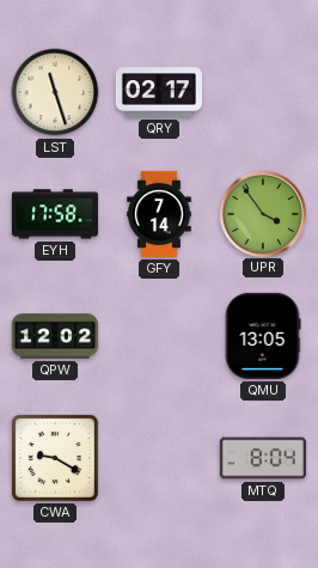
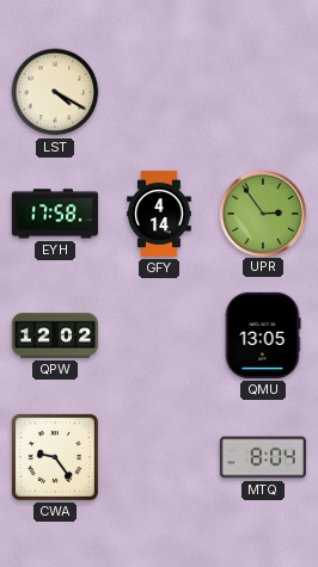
LST: 11:27 -> 4:20 (55, 92)
QRY: 02:17 -> none (159, 92)
GFY: 7:14 -> 4:14 (159, 214)
UPR: 3:54 -> 2:54 (262, 212)
CWA: 9:20 -> 9:24 (55, 457)
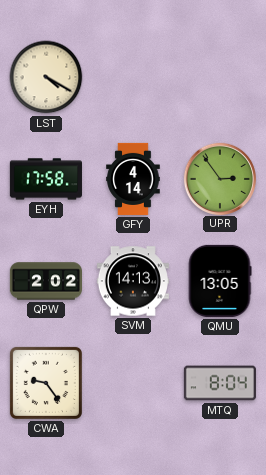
QPW: 12:02 -> 2:02 (46, 281)
SVM: none -> 14:13 (133, 281)
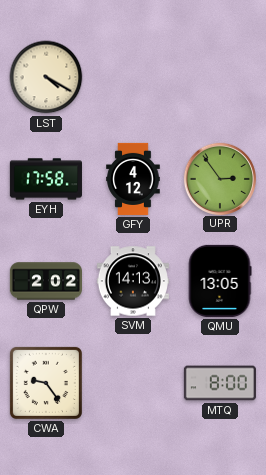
GFY: 4:14 -> 4:12 (133, 179)
MTQ: 8:04 -> 8:00 (220, 383)
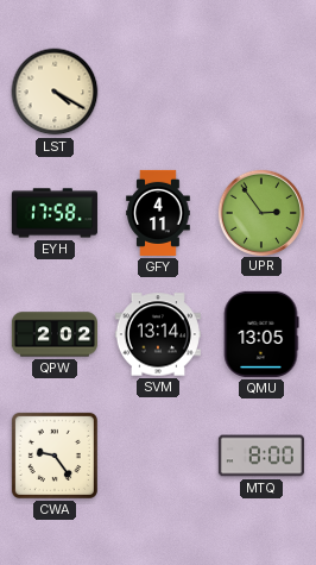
GFY: 4:12 -> 4:11 (158, 213)
SVM: 14:13 -> 13:14 (158, 334)
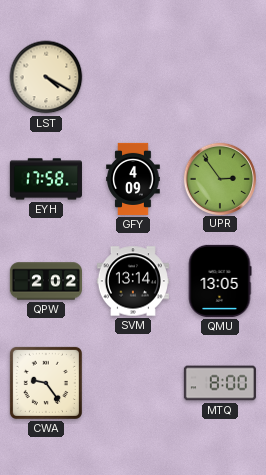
GFY: 4:11 -> 4:09 (133, 179)
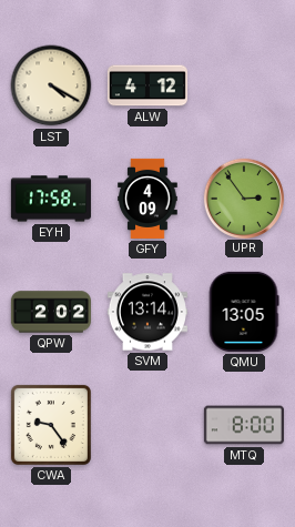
ALW: none -> 4:12 (147, 85)
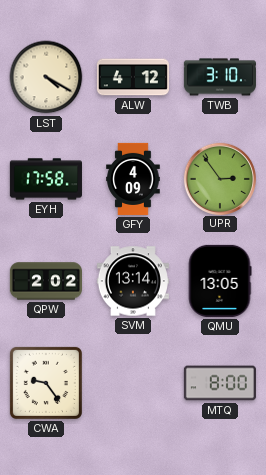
TWB: none -> 3:10 (220, 77)
